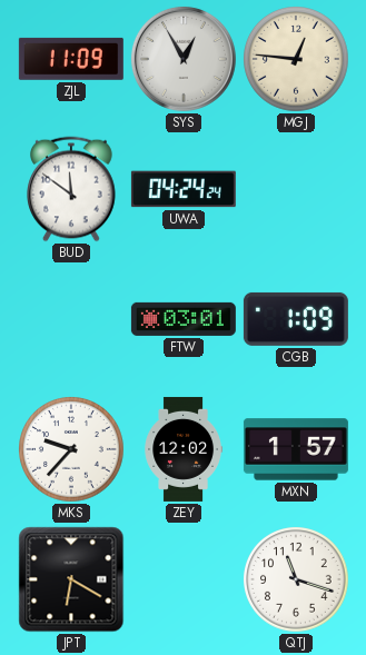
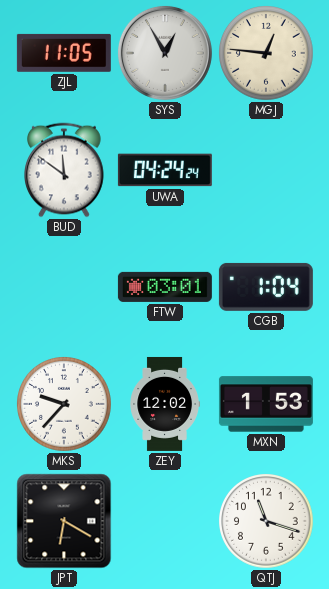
ZJL: 11:09 -> 11:05 (64, 53)
CGB: 1:09 -> 1:04 (266, 287)
MXN: 1:57 -> 1:53 (266, 404)
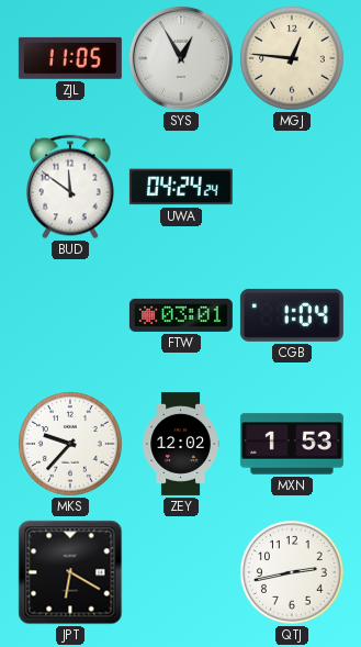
QTJ: 11:18 -> 2:43 (293, 573)
